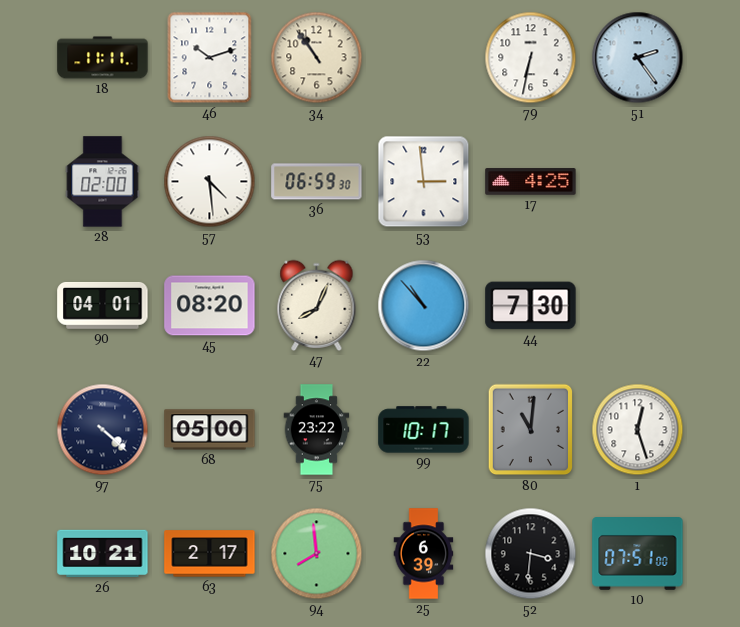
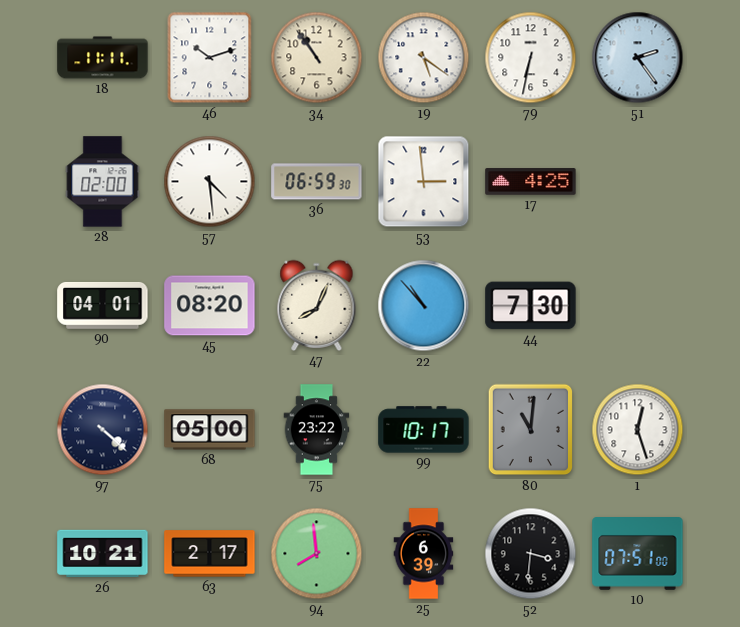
19: none -> 5:21 (424, 58)
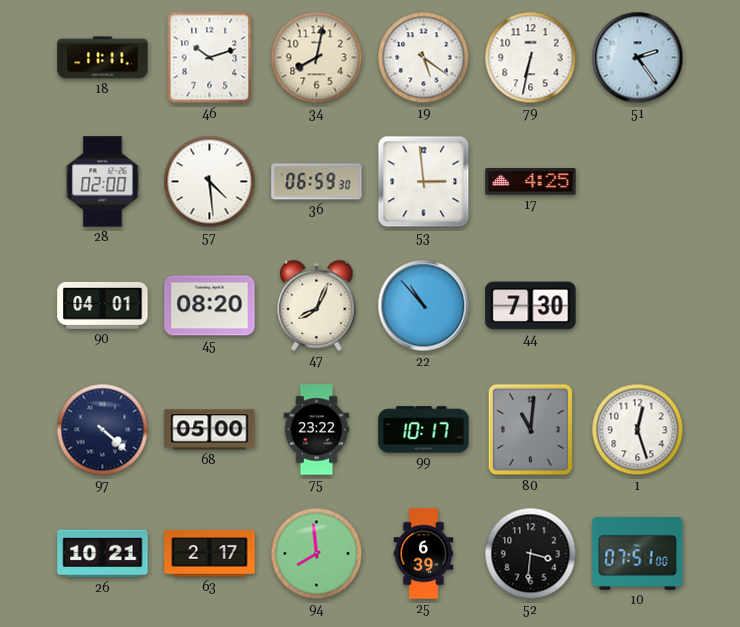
34: 10:54 -> 8:02 (317, 58)
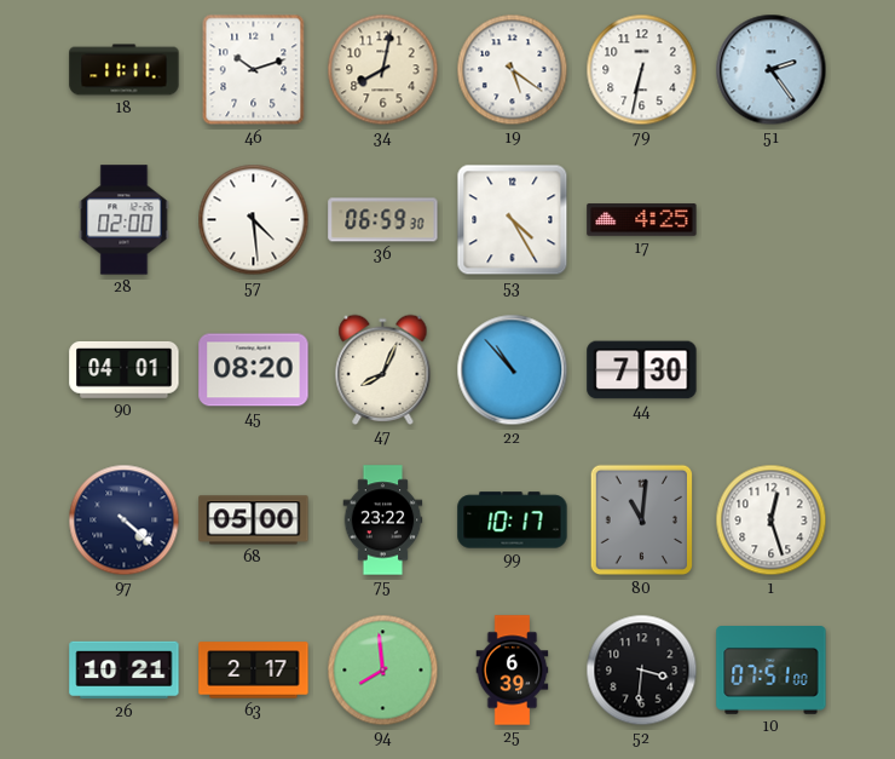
53: 2:59 -> 4:25 (513, 220)
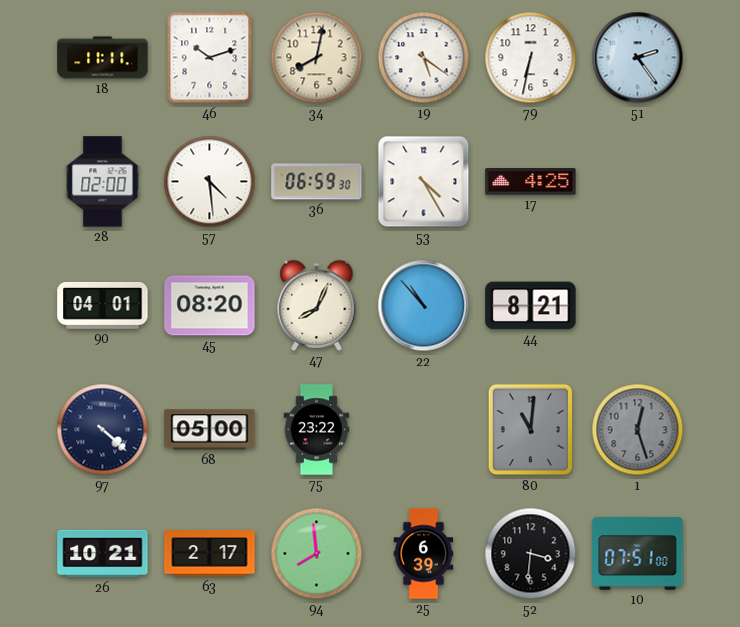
44: 7:30 -> 8:21 (531, 306)
99: 10:17 -> none (513, 521)
1 dial: white -> grey (638, 430)
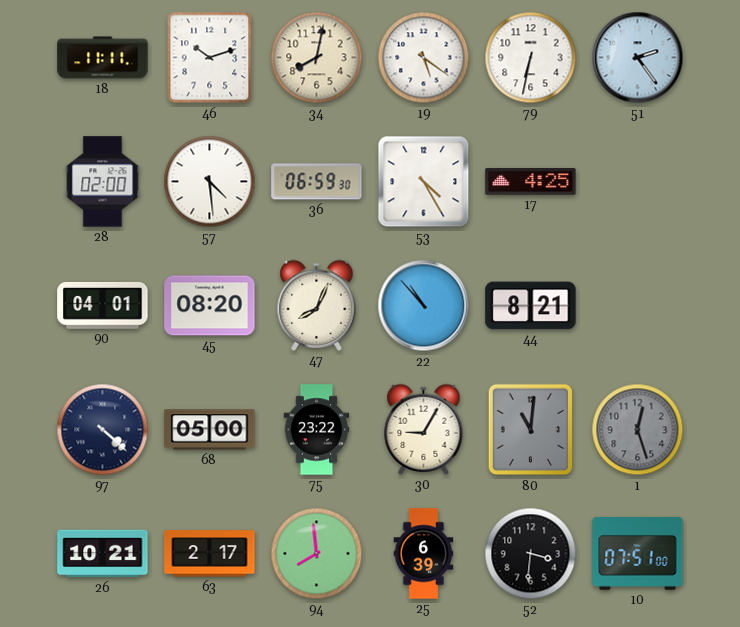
30: none -> 9:05 (424, 429)
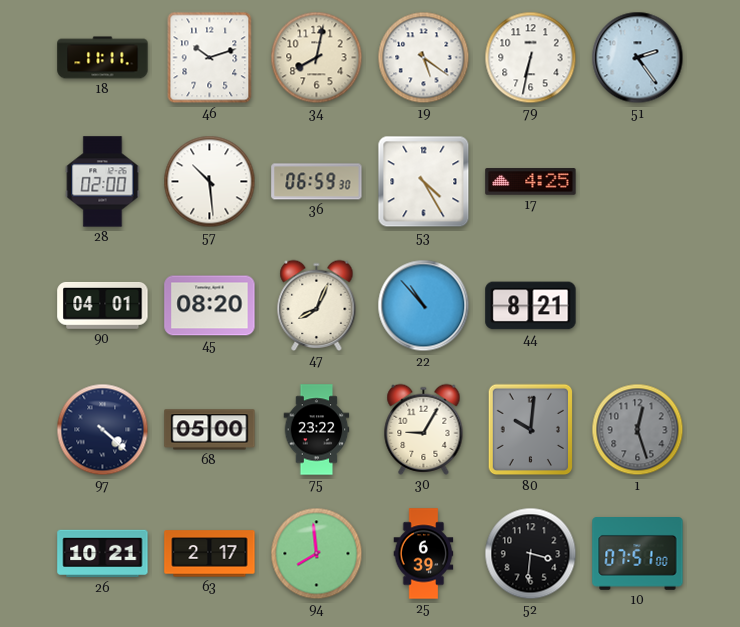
57: 4:29 -> 10:29 (210, 182)
80: 11:01 -> 10:01 (531, 430)
